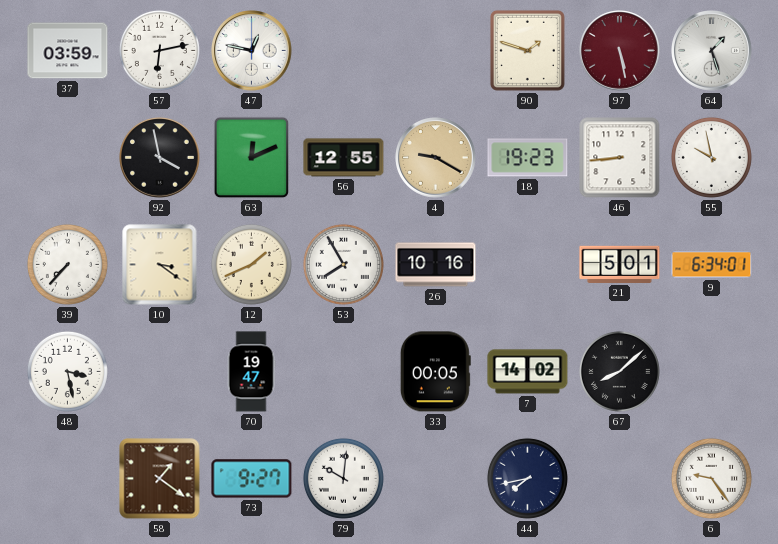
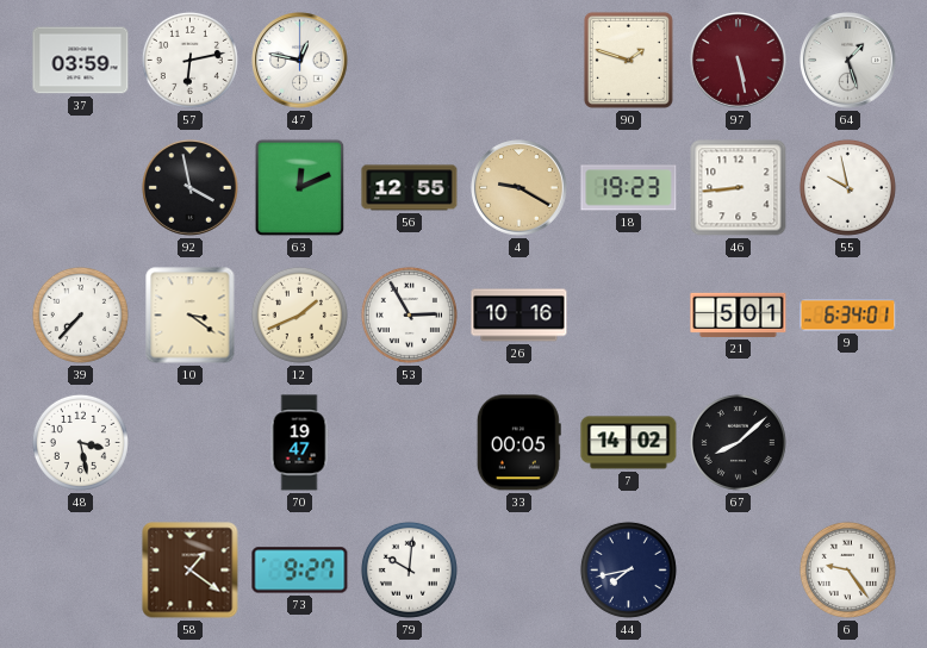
53: 7:55 -> 2:55 (409, 314)
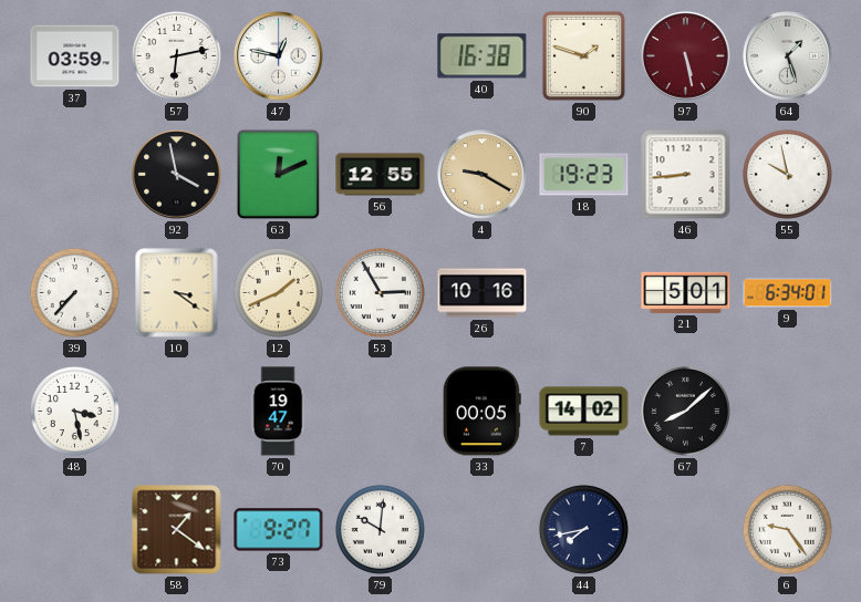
40: none -> 16:38 (483, 56)
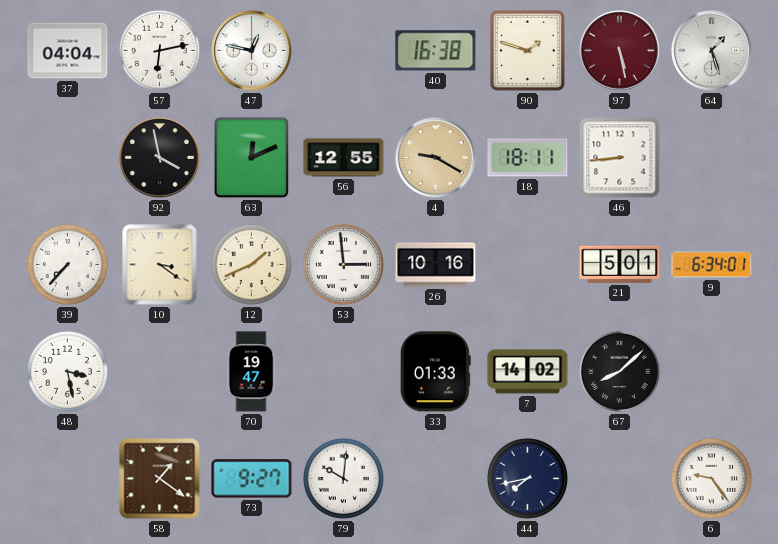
37: 03:59 -> 04:04 (68, 51)
18: 19:23 -> 18:11 (528, 158)
55: 9:58 -> none (787, 174)
53: 2:55 -> 2:59 (343, 264)
33: 00:05 -> 01:33 (435, 372)
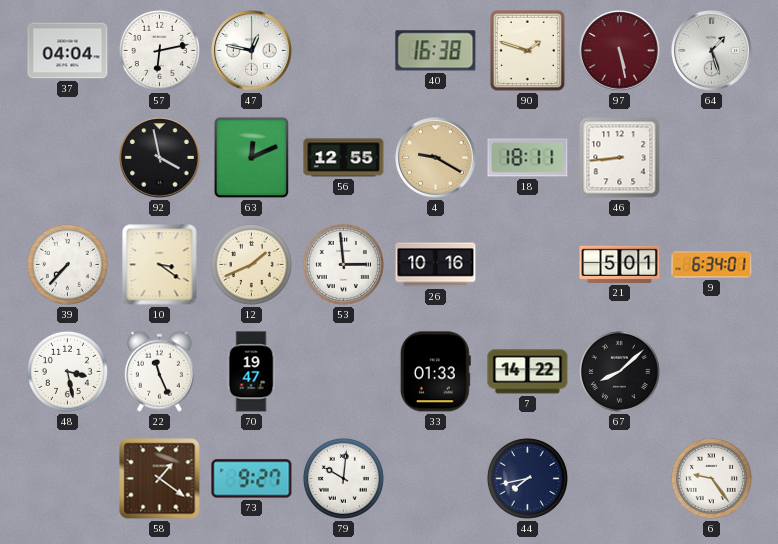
22: none -> 11:26 (159, 371)
7: 14:02 -> 14:22 (528, 372)
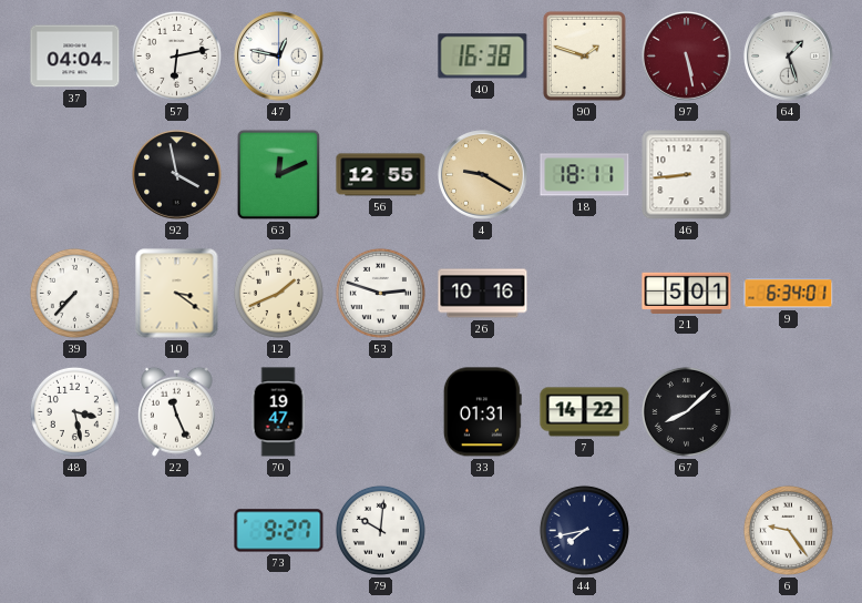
53: 2:59 -> 2:48 (380, 293)
33: 01:33 -> 01:31 (482, 412)
58: 1:21 -> none (160, 479)
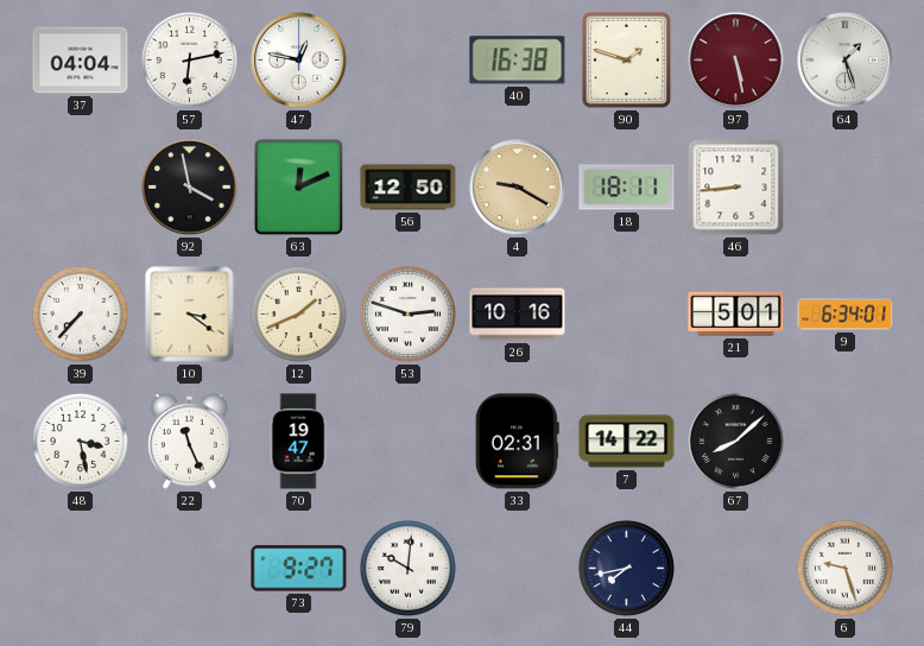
56: 12:55 -> 12:50 (409, 188)
33: 01:31 -> 02:31 (517, 442)
6: 9:24 -> 9:27 (844, 568)
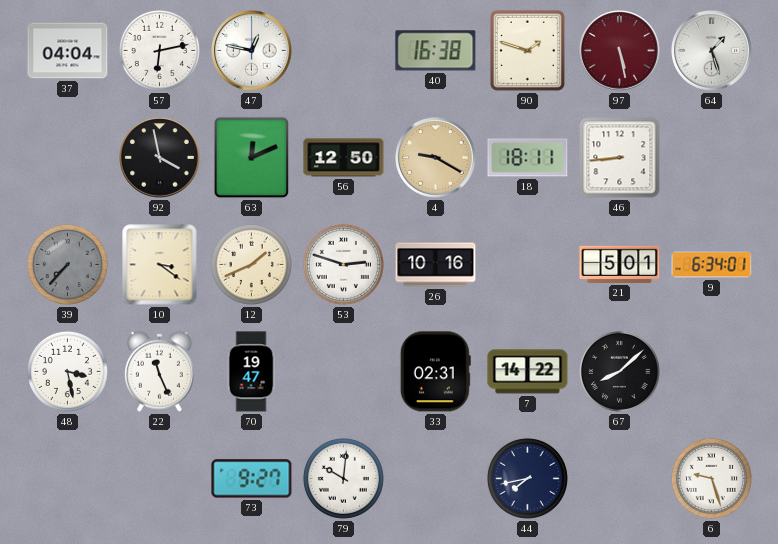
39 dial: white -> grey (67, 264)
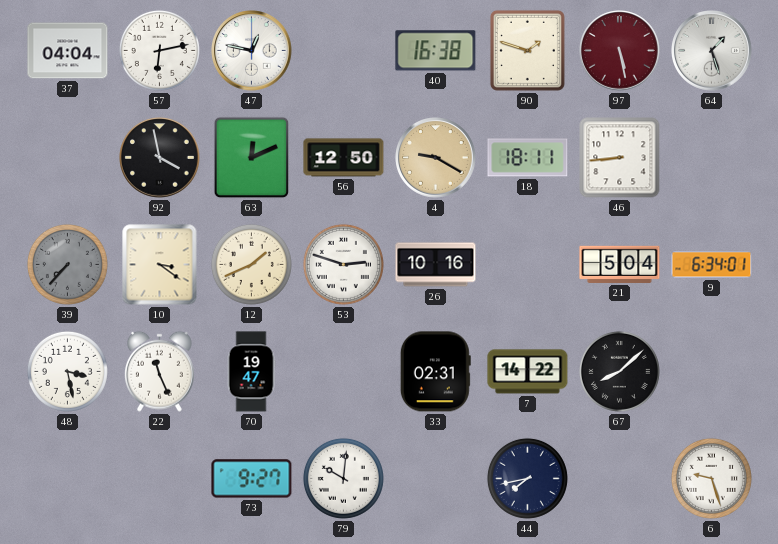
21: 5:01 -> 5:04 (620, 264)
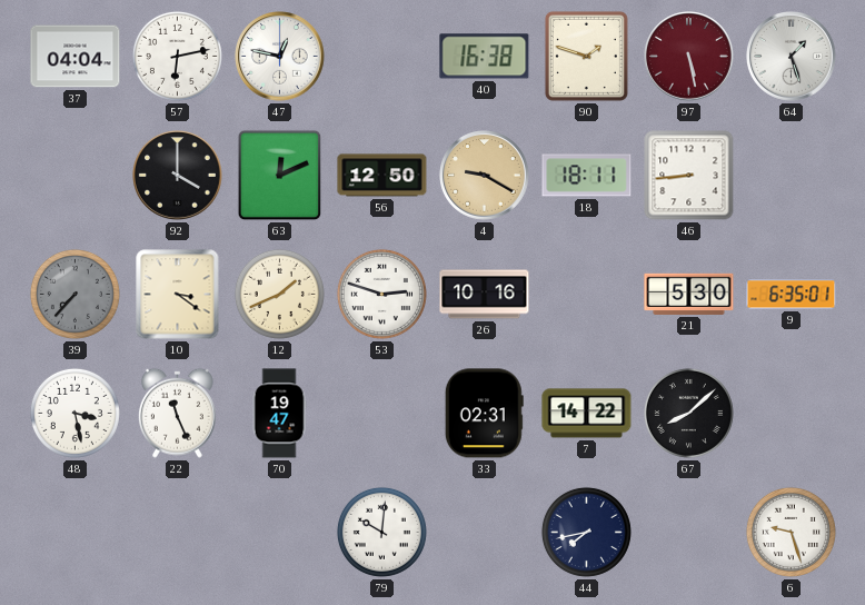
92: 3:58 -> 4:00 (178, 176)
21: 5:04 -> 5:30 (689, 294)
9: 6:34 -> 6:35 (792, 295)
73: 9:27 -> none (252, 479)
